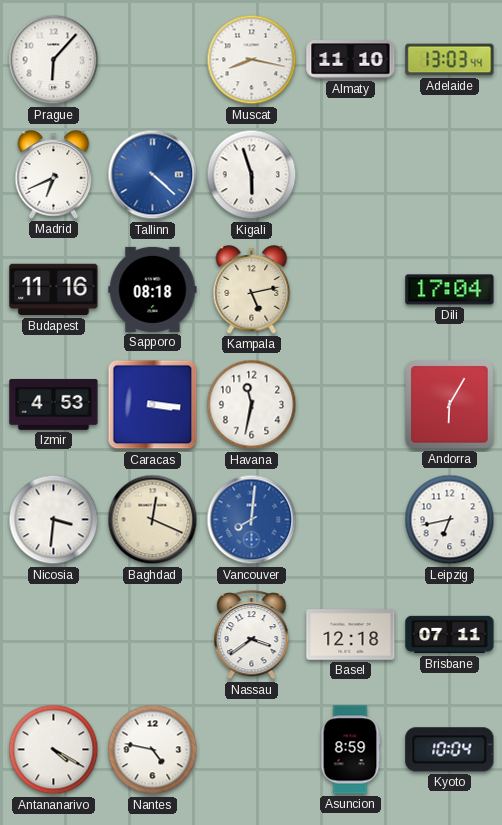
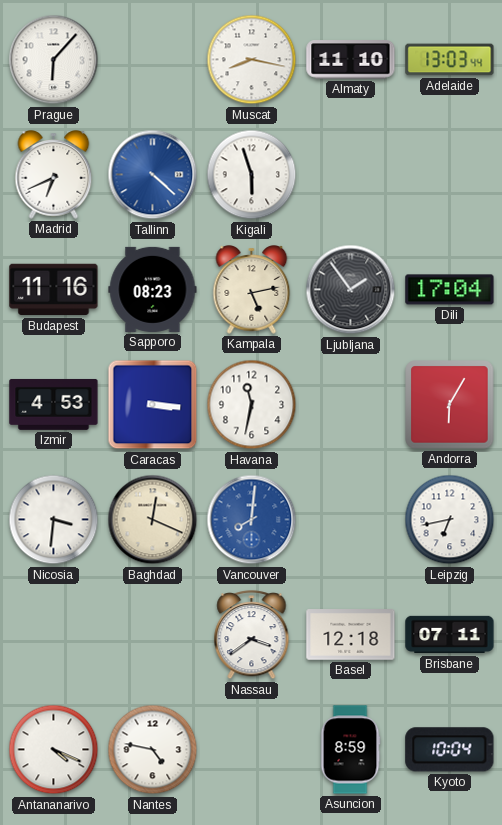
Sapporo: 08:18 -> 08:23 (153, 289)
Ljubljana: none -> 1:54 (351, 290)
Antananarivo: 4:20 -> 4:19 (54, 750)
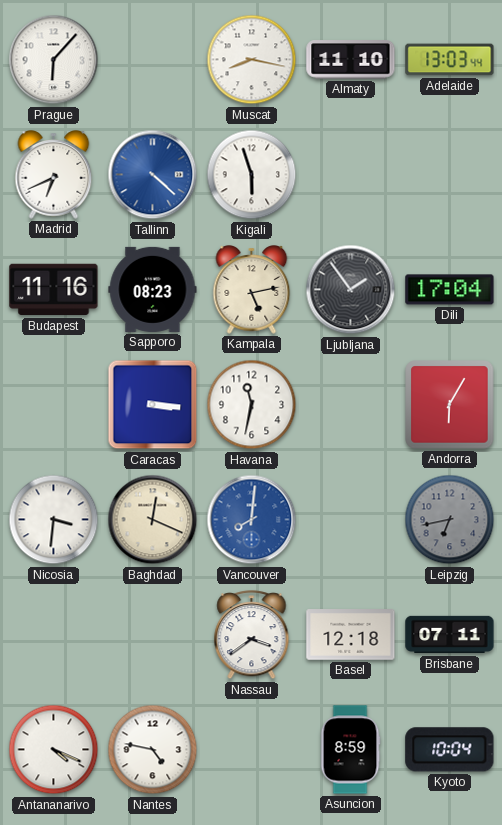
Izmir: 4:53 -> none (54, 404)
Leipzig dial: white -> grey (450, 520)
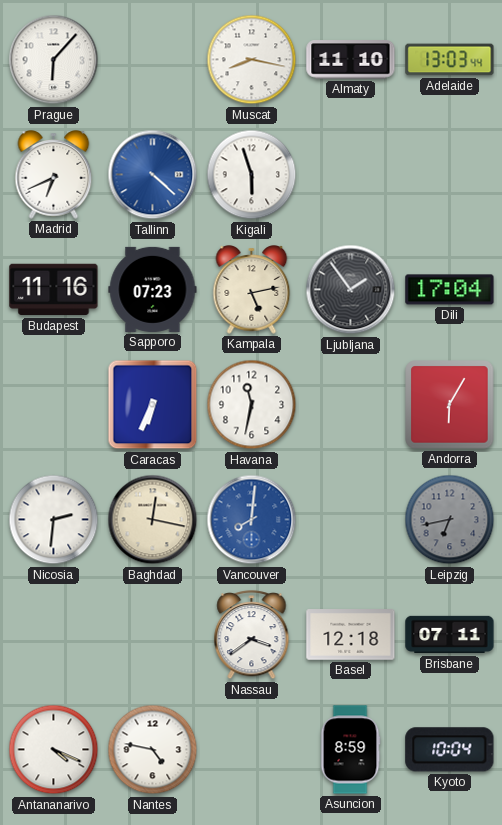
Sapporo: 08:23 -> 07:23 (153, 289)
Caracas: 3:16 -> 6:34 (153, 405)
Nicosia: 3:31 -> 2:31 (54, 520)
Baghdad: 12:19 -> 12:17 (153, 520)
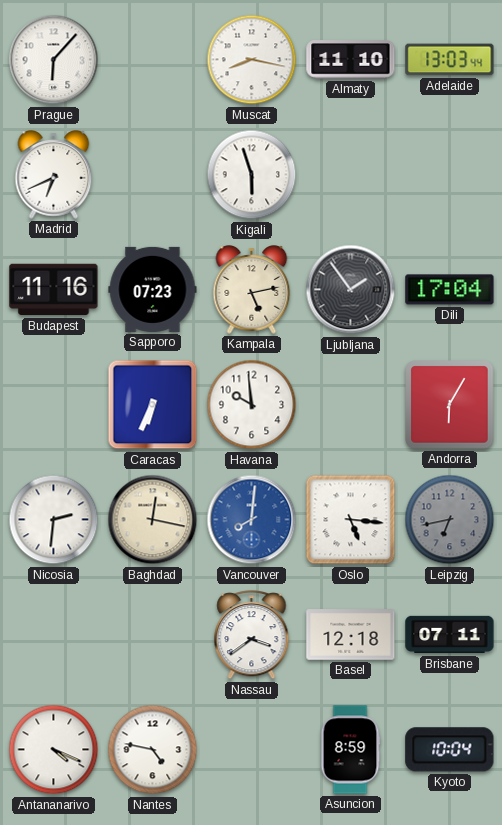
Tallinn: 4:22 -> none (153, 175)
Havana: 11:32 -> 9:59 (252, 405)
Oslo: none -> 5:16 (351, 520)
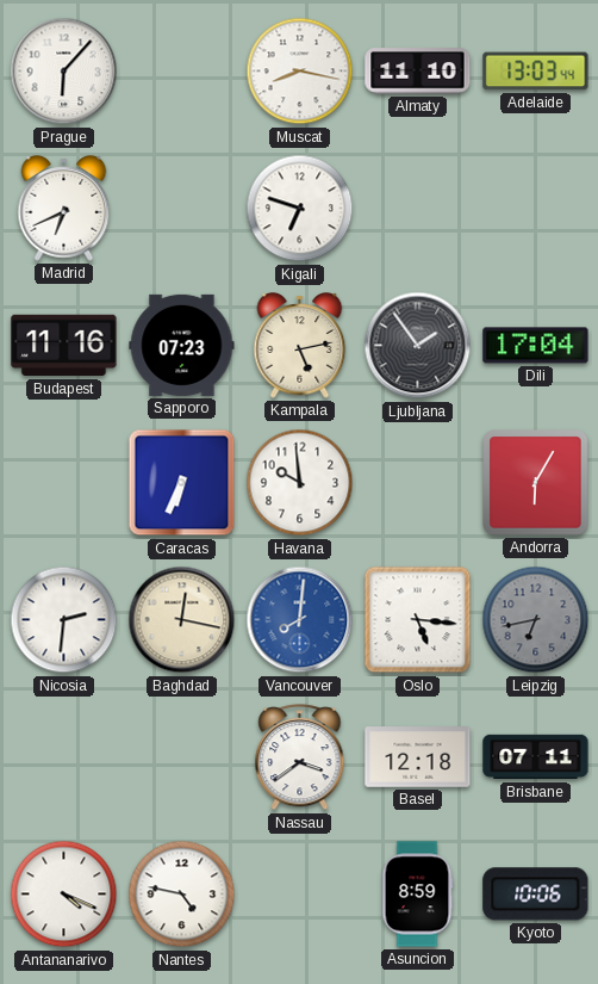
Kigali: 5:57 -> 6:48 (300, 209)
Kyoto: 10:04 -> 10:06 (536, 895)
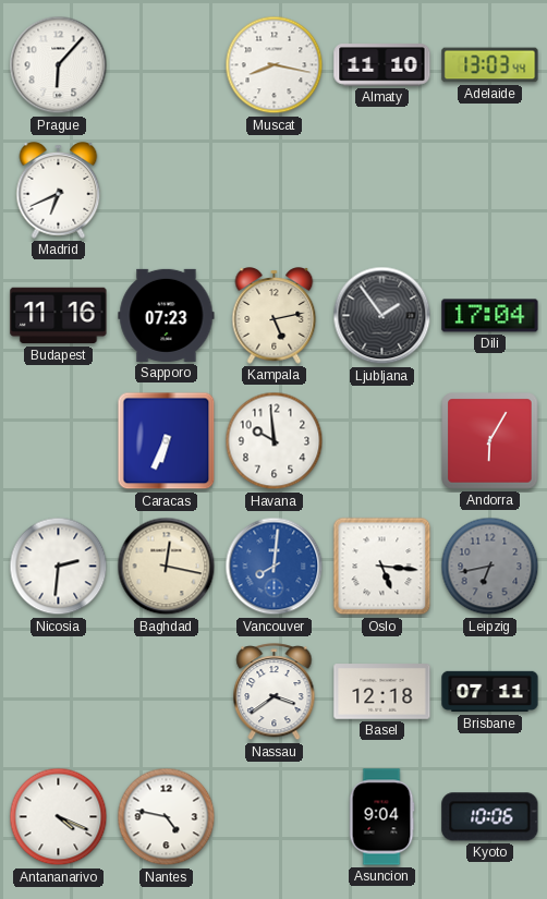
Kigali: 6:48 -> none (300, 209)
Asuncion: 8:59 -> 9:04 (381, 817)
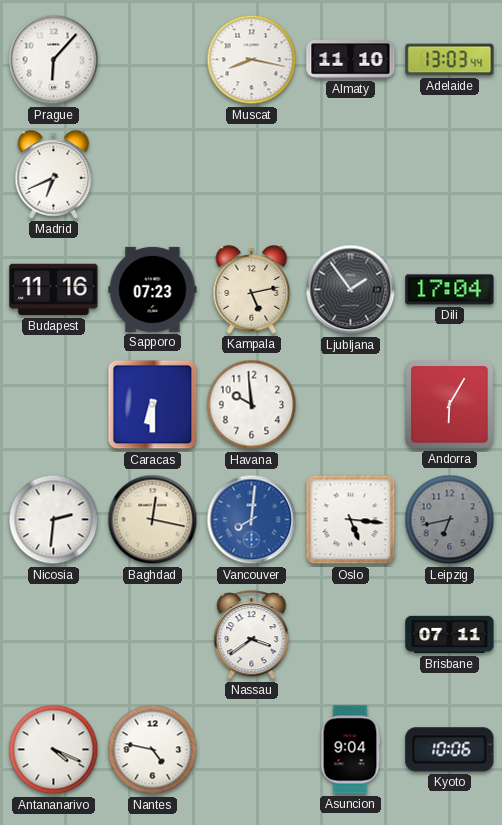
Caracas: 6:34 -> 6:30 (153, 405)
Basel: 12:18 -> none (382, 692)
